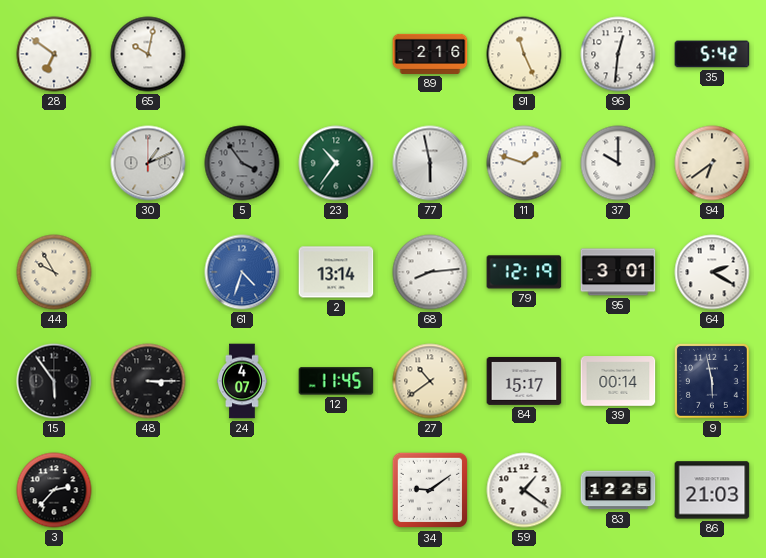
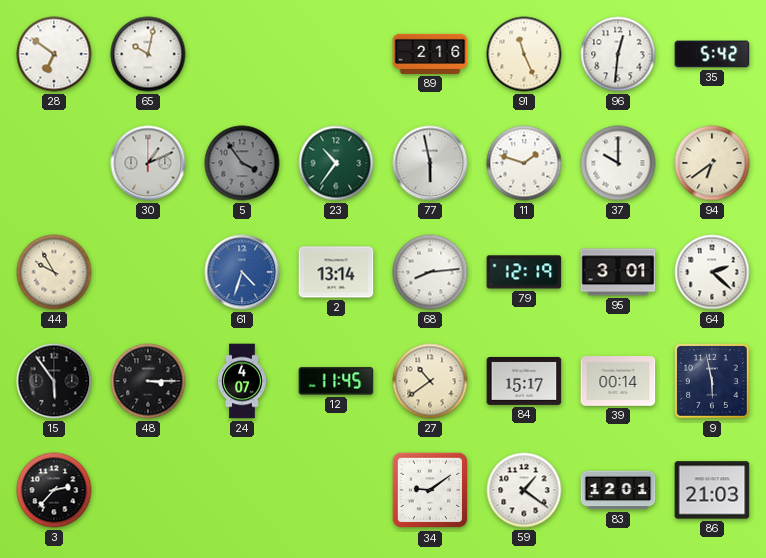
64: 2:20 -> 2:22 (712, 272)
83: 12:25 -> 12:01 (618, 490)
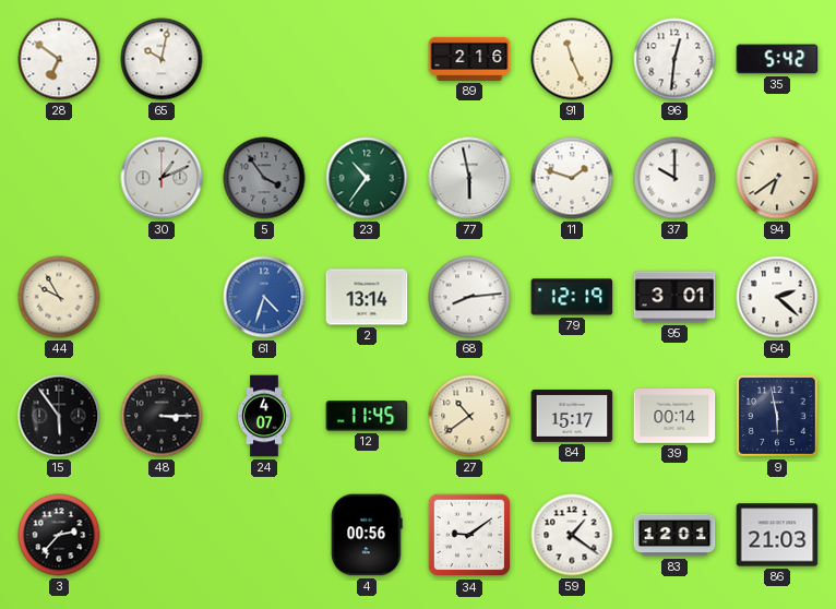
4: none -> 00:56 (367, 535)
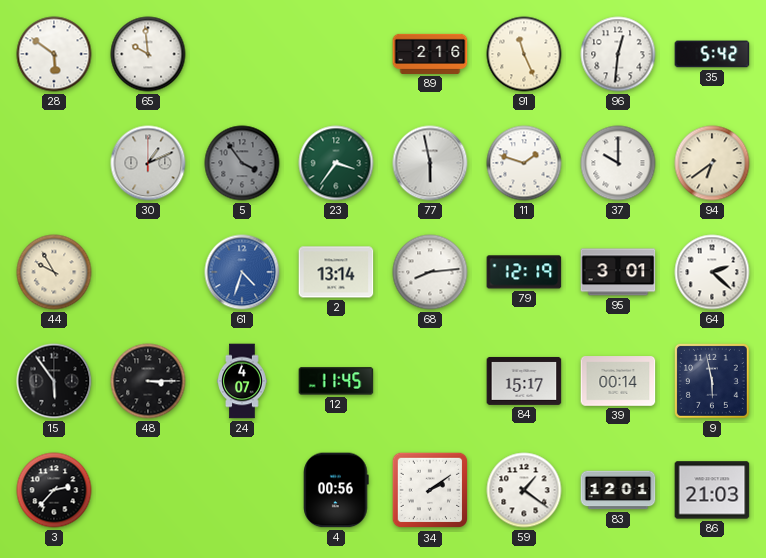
28: 6:51 -> 5:51 (54, 54)
65: 10:02 -> 9:59 (148, 54)
23: 10:36 -> 3:36 (336, 163)
27: 10:39 -> none (469, 416)
34: 9:09 -> 2:09 (430, 490)
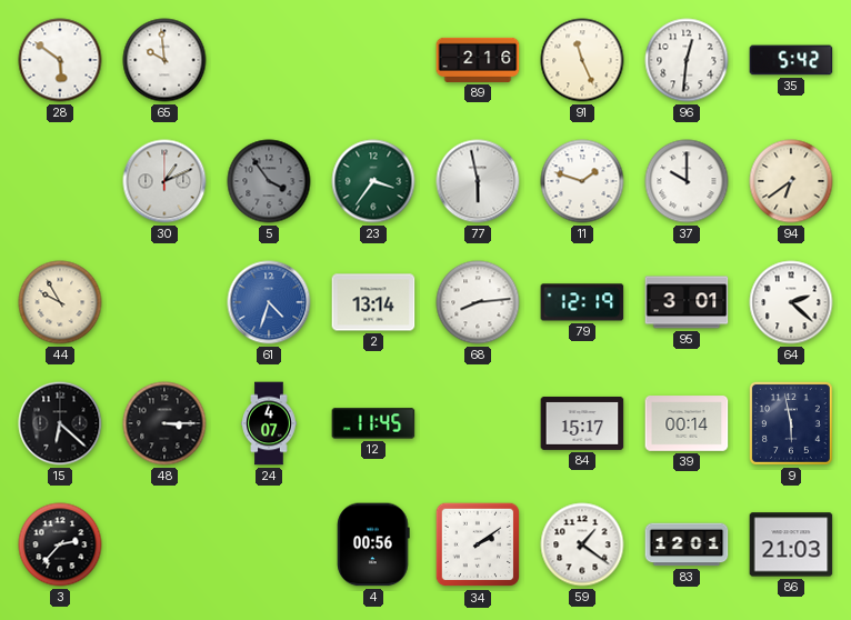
15: 5:54 -> 6:22 (60, 423)
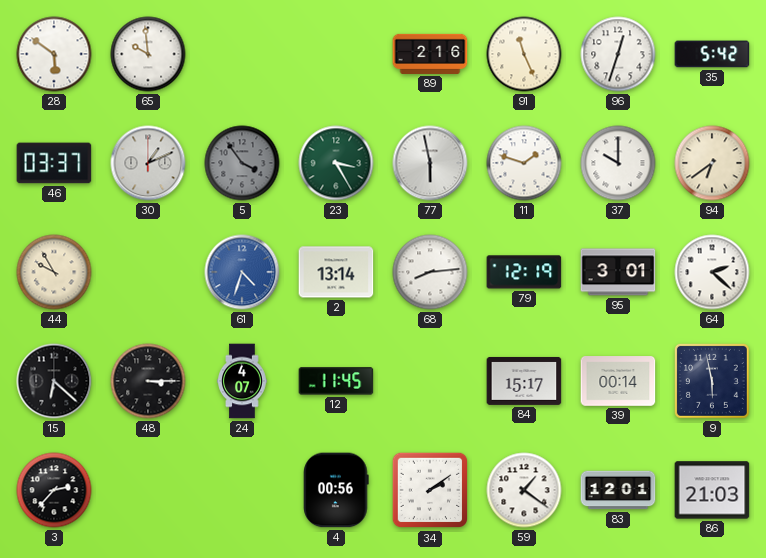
96: 12:31 -> 12:33 (618, 54)
46: none -> 03:37 (54, 163)
23: 3:36 -> 3:25 (336, 163)
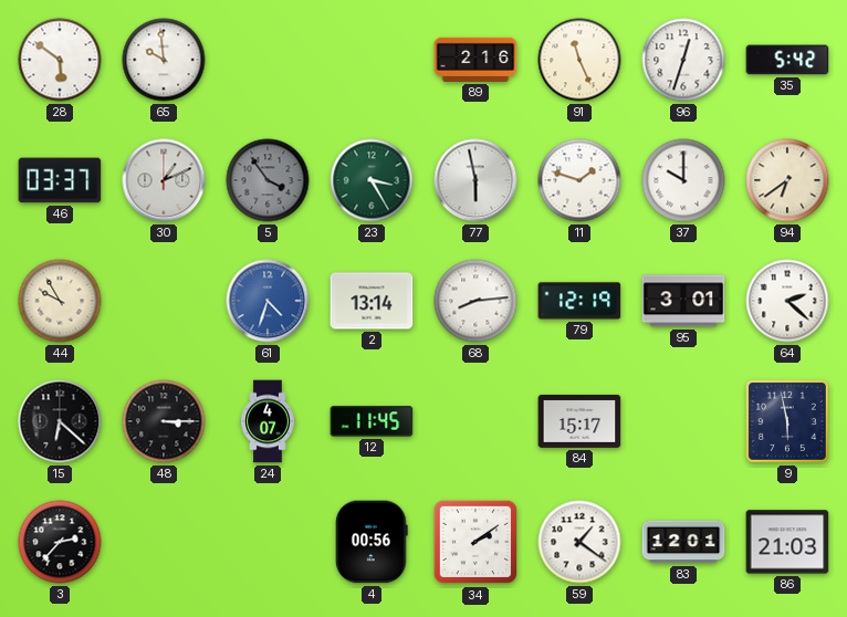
39: 00:14 -> none (618, 381)
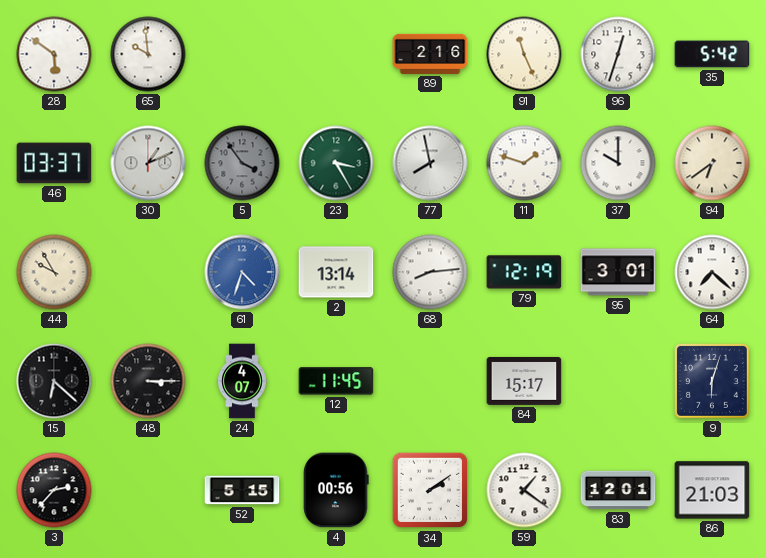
77: 5:58 -> 7:58 (430, 163)
64: 2:22 -> 7:22 (712, 272)
9: 5:58 -> 6:03 (712, 381)
52: none -> 5:15 (242, 490)
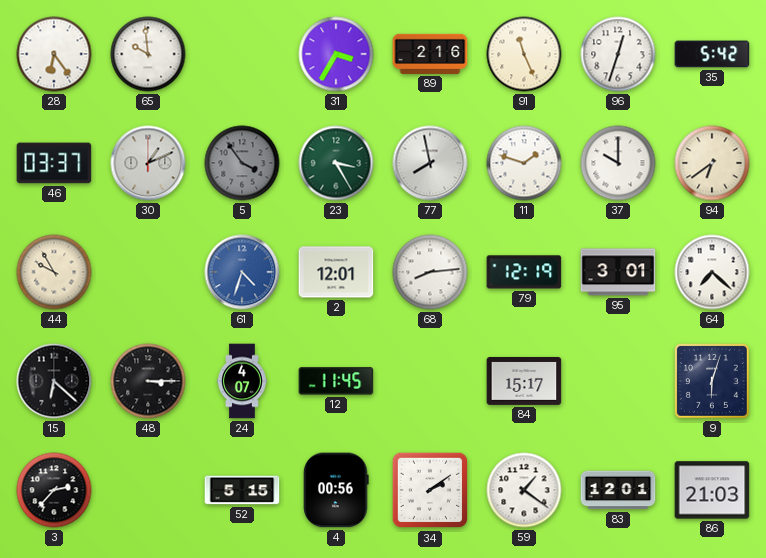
28: 5:51 -> 6:24 (54, 54)
31: none -> 3:35 (336, 54)
2: 13:14 -> 12:01 (336, 272)
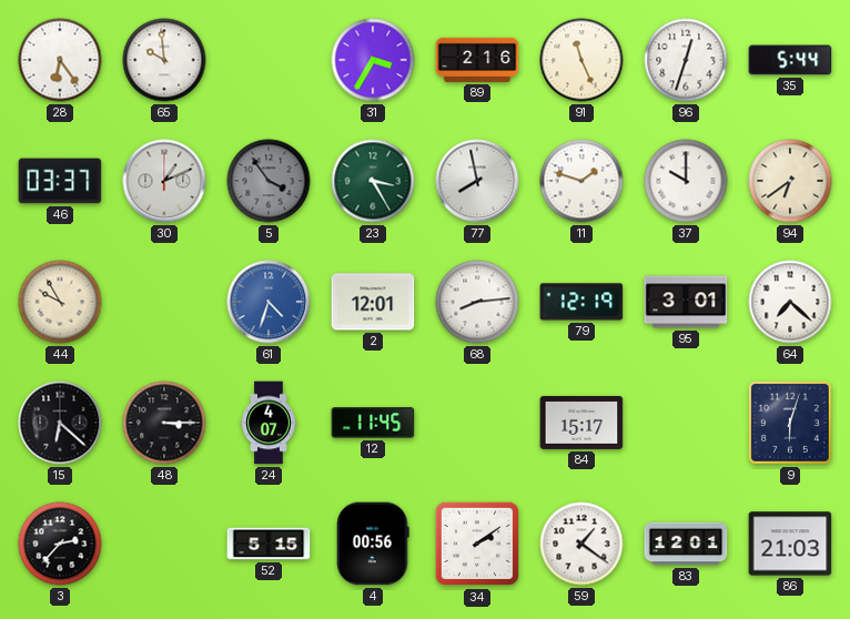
35: 5:42 -> 5:44 (790, 60)
